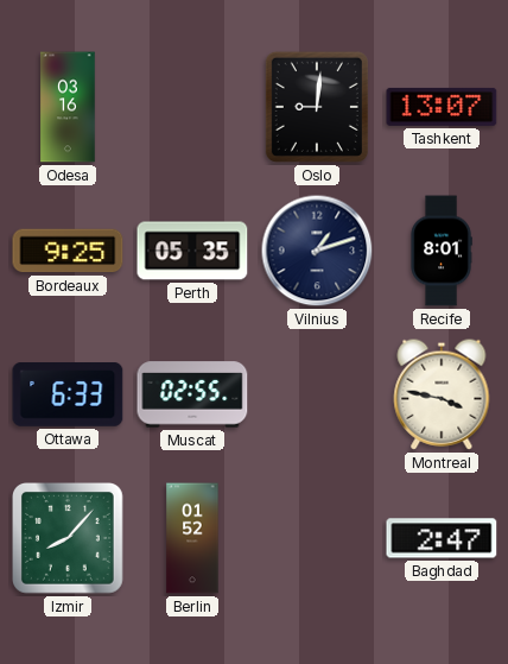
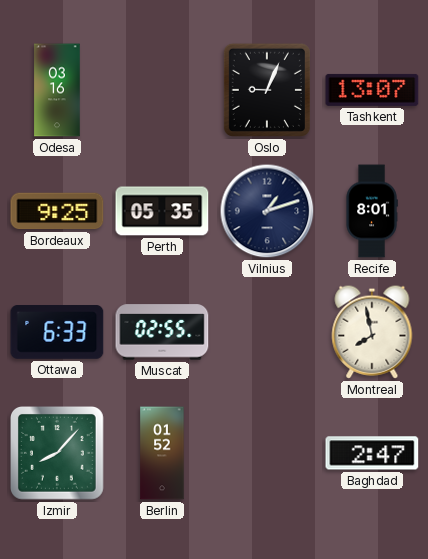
Oslo: 9:01 -> 9:04 (267, 90)
Montreal: 3:47 -> 7:58 (372, 332)
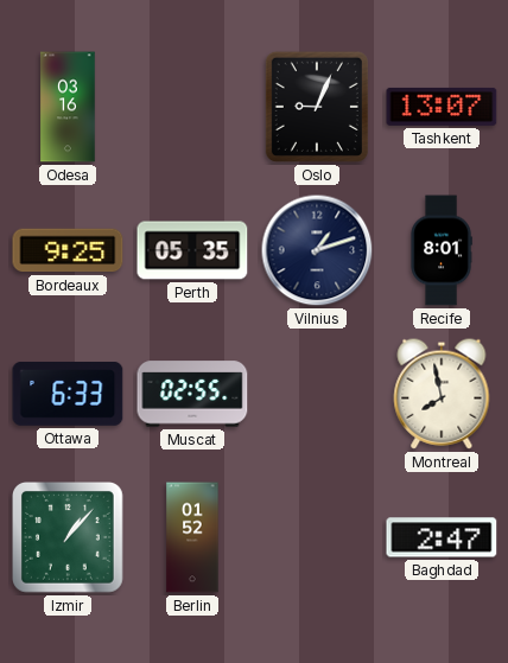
Izmir: 8:07 -> 1:07 (69, 538)
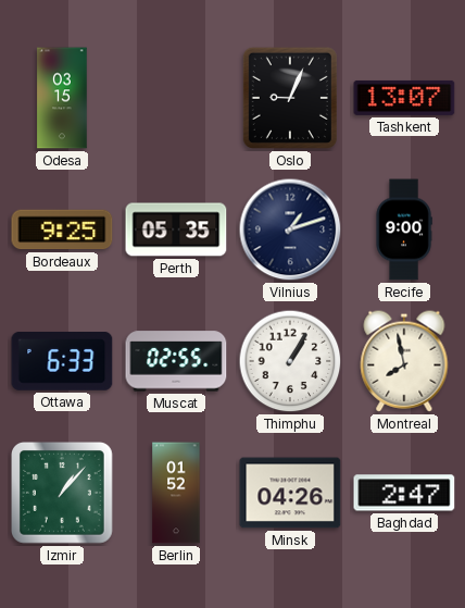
Odesa: 03:16 -> 03:15 (62, 98)
Recife: 8:01 -> 9:00 (404, 229)
Thimphu: none -> 1:05 (290, 361)
Minsk: none -> 04:26 (290, 493)
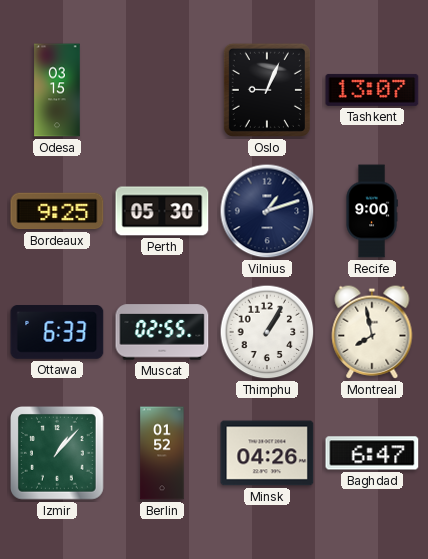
Perth: 05:35 -> 05:30 (162, 211)
Baghdad: 2:47 -> 6:47 (372, 453)
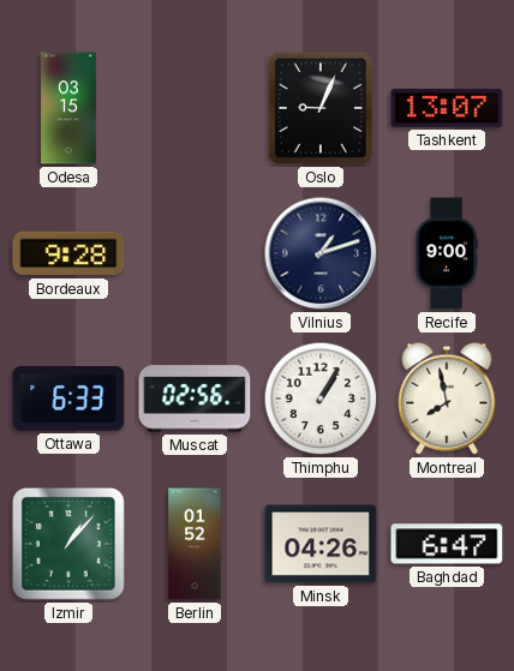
Bordeaux: 9:25 -> 9:28 (68, 253)
Perth: 05:30 -> none (162, 211)
Muscat: 02:55 -> 02:56 (195, 399)
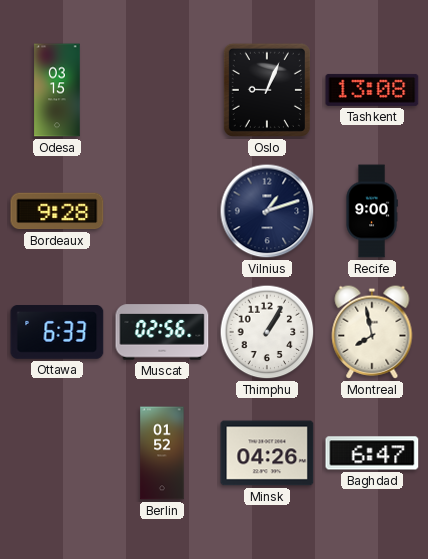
Tashkent: 13:07 -> 13:08 (372, 90)
Izmir: 1:07 -> none (70, 545)
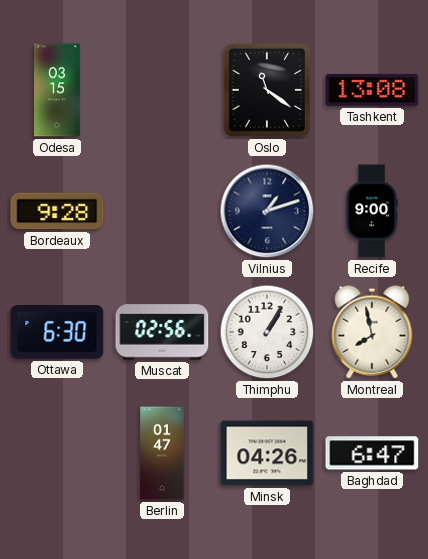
Oslo: 9:04 -> 11:21 (267, 90)
Ottawa: 6:33 -> 6:30 (57, 333)
Berlin: 01:52 -> 01:47 (162, 453)
